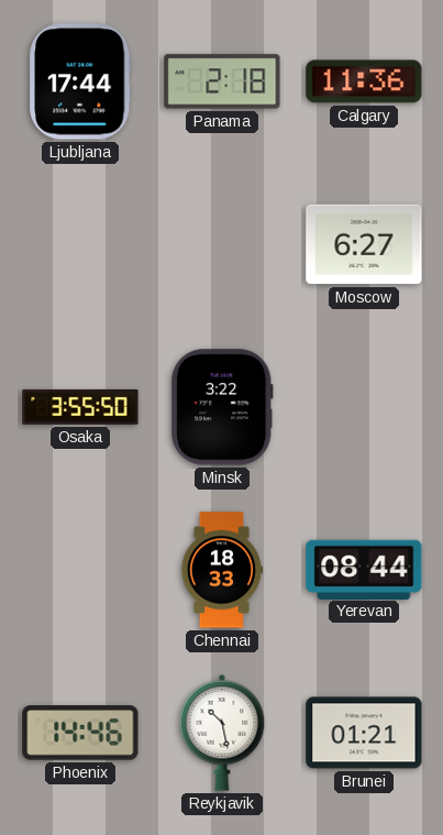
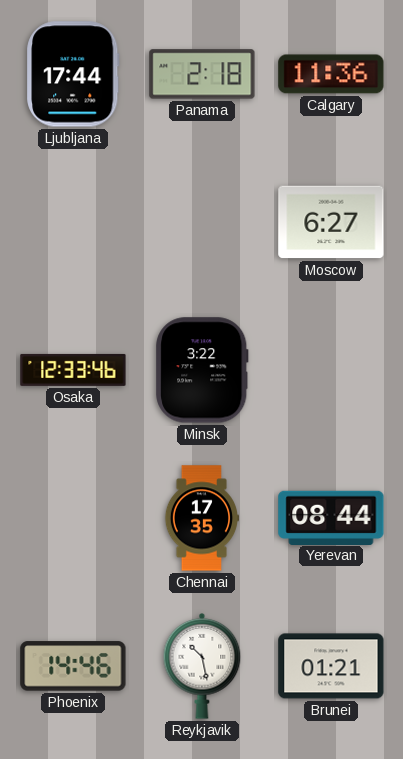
Osaka: 3:55 -> 12:33 (73, 370)
Chennai: 18:33 -> 17:35 (202, 518)
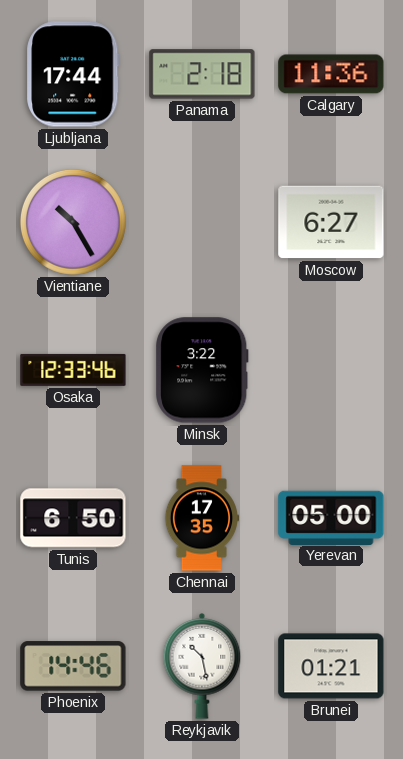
Vientiane: none -> 10:25 (73, 222)
Tunis: none -> 6:50 (73, 518)
Yerevan: 08:44 -> 05:00 (331, 517)
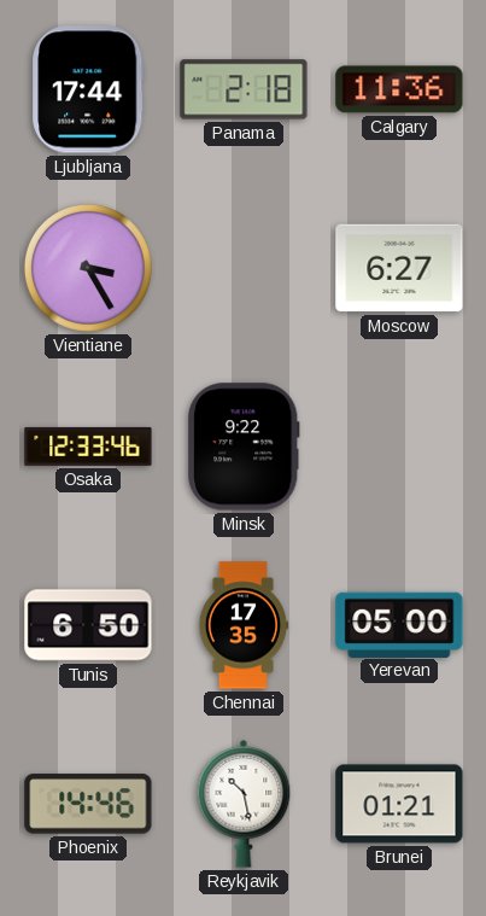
Vientiane: 10:25 -> 3:25 (88, 268)
Minsk: 3:22 -> 9:22 (244, 447)
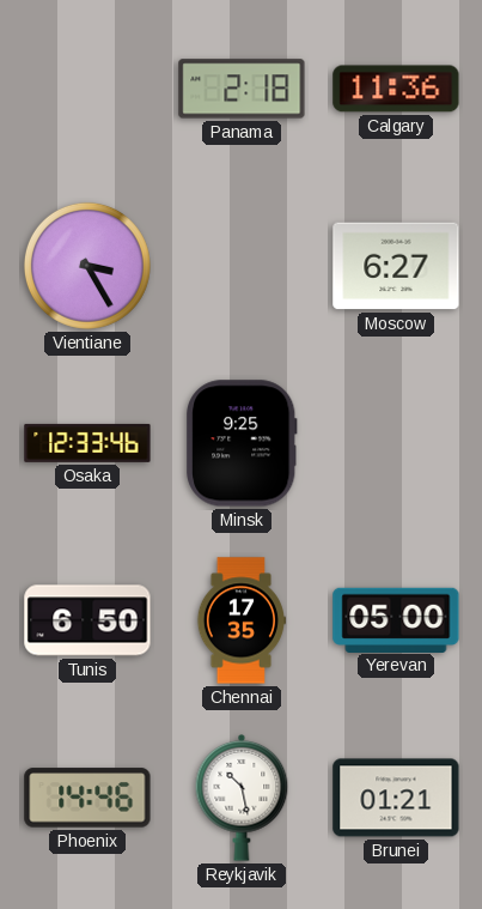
Ljubljana: 17:44 -> none (88, 89)
Minsk: 9:22 -> 9:25 (242, 443)
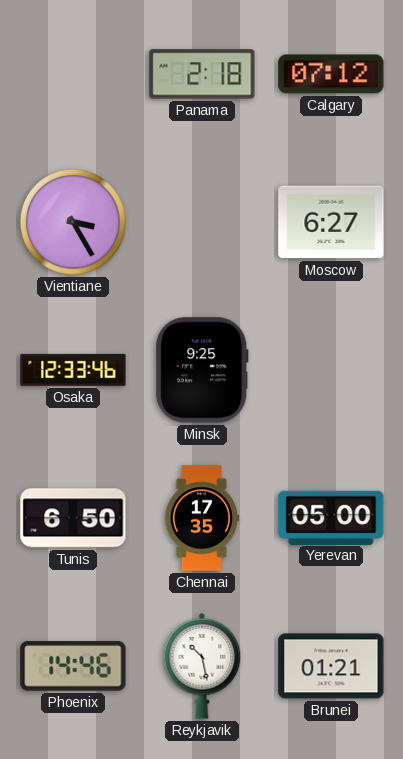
Calgary: 11:36 -> 07:12 (331, 74)
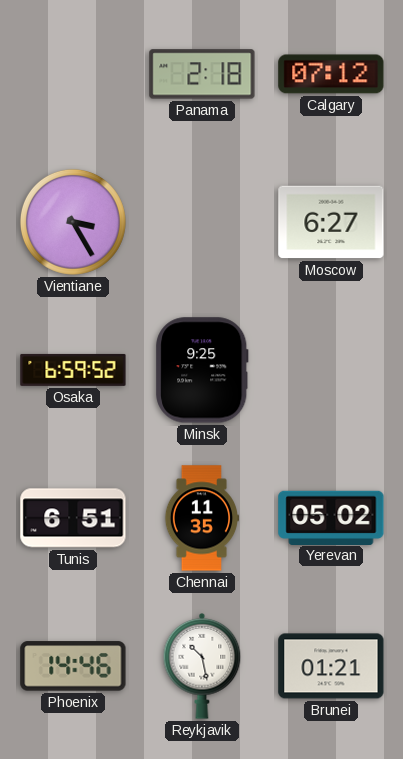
Osaka: 12:33 -> 6:59 (73, 370)
Tunis: 6:50 -> 6:51 (73, 518)
Chennai: 17:35 -> 11:35 (202, 518)
Yerevan: 05:00 -> 05:02 (331, 517)
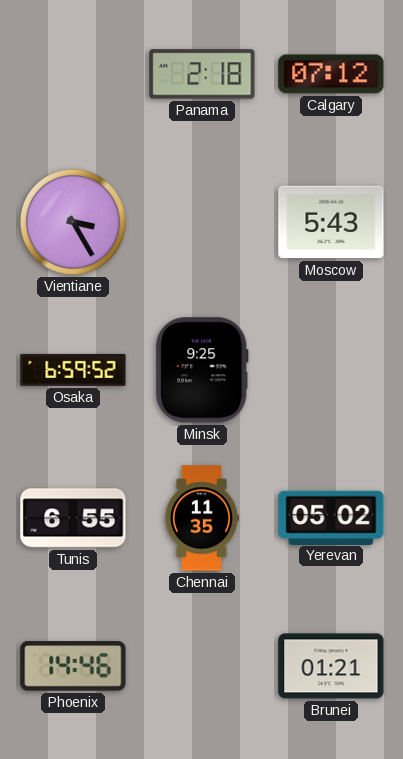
Moscow: 6:27 -> 5:43 (331, 222)
Tunis: 6:51 -> 6:55 (73, 518)
Reykjavik: 10:28 -> none (202, 667)
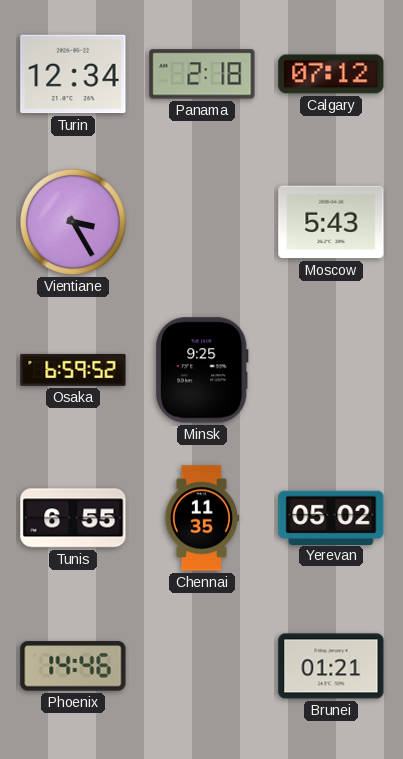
Turin: none -> 12:34 (73, 74)
